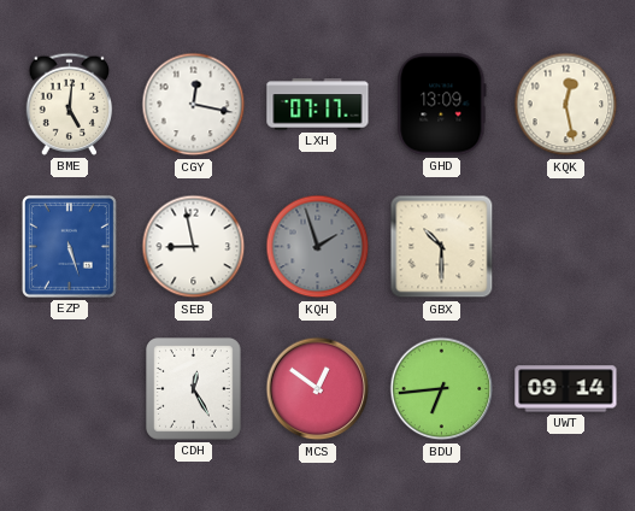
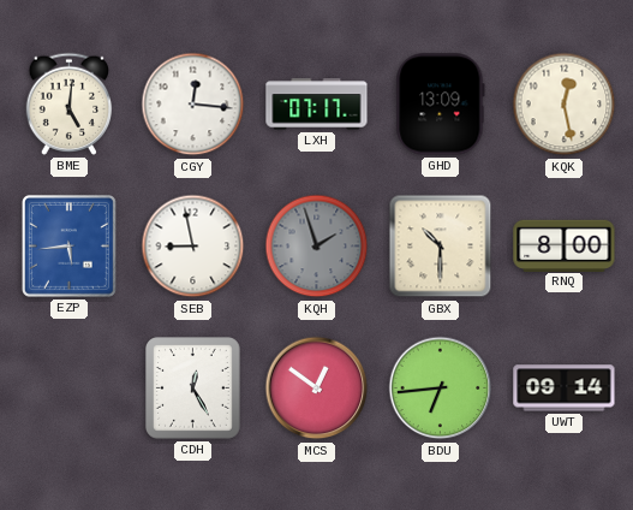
CGY: 12:17 -> 12:16 (193, 105)
EZP: 5:27 -> 5:44 (68, 245)
RNQ: none -> 8:00 (565, 245)
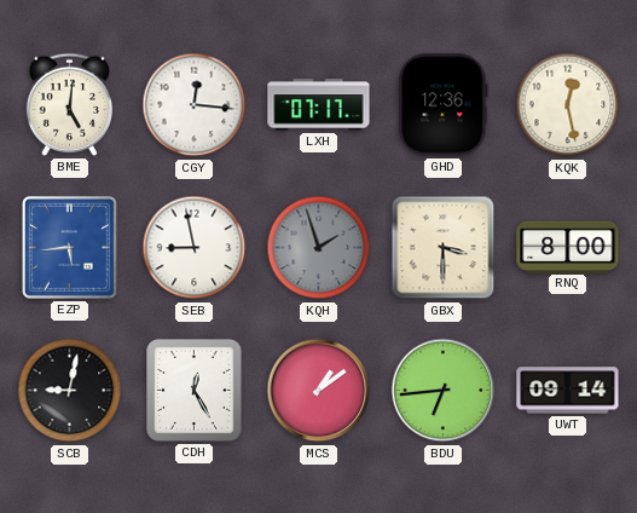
GHD: 13:09 -> 12:36 (444, 105)
GBX: 10:30 -> 3:30 (444, 248)
SCB: none -> 9:02 (70, 391)
MCS: 12:51 -> 1:09 (319, 391)
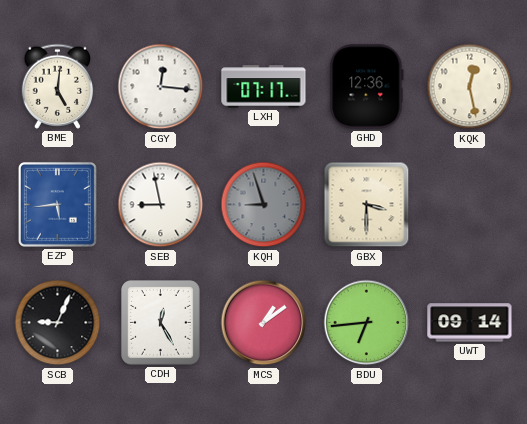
KQH: 1:57 -> 8:57 (264, 205)
RNQ: 8:00 -> none (568, 247)
SCB: 9:02 -> 9:04 (58, 323)
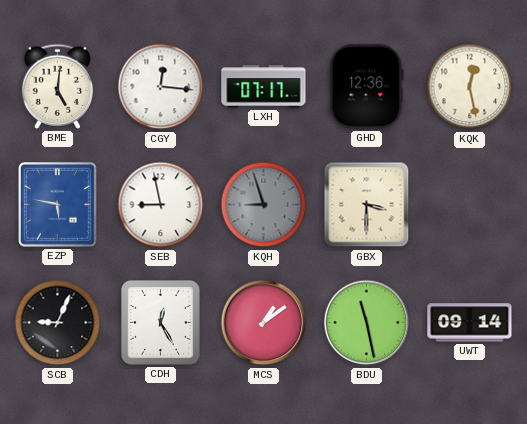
EZP: 5:44 -> 5:47 (57, 204)
BDU: 6:44 -> 11:28 (367, 323)
